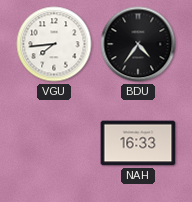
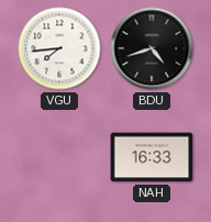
BDU: 4:36 -> 4:42 (152, 48)
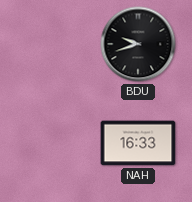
VGU: 7:44 -> none (59, 48)
BDU: 4:42 -> 9:42 (138, 44)
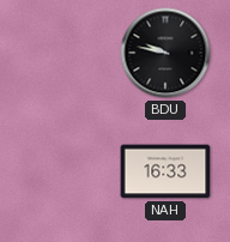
BDU: 9:42 -> 9:47 (165, 53)
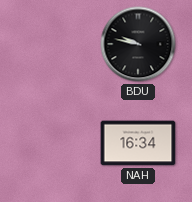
NAH: 16:33 -> 16:34 (138, 143)
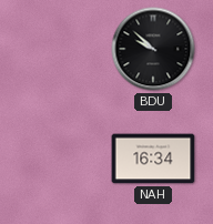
BDU: 9:47 -> 9:52 (153, 49)
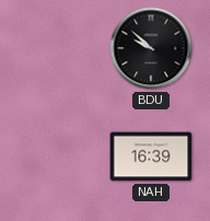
NAH: 16:34 -> 16:39 (151, 156)
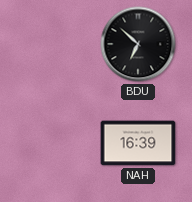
BDU: 9:52 -> 6:52 (138, 44)
